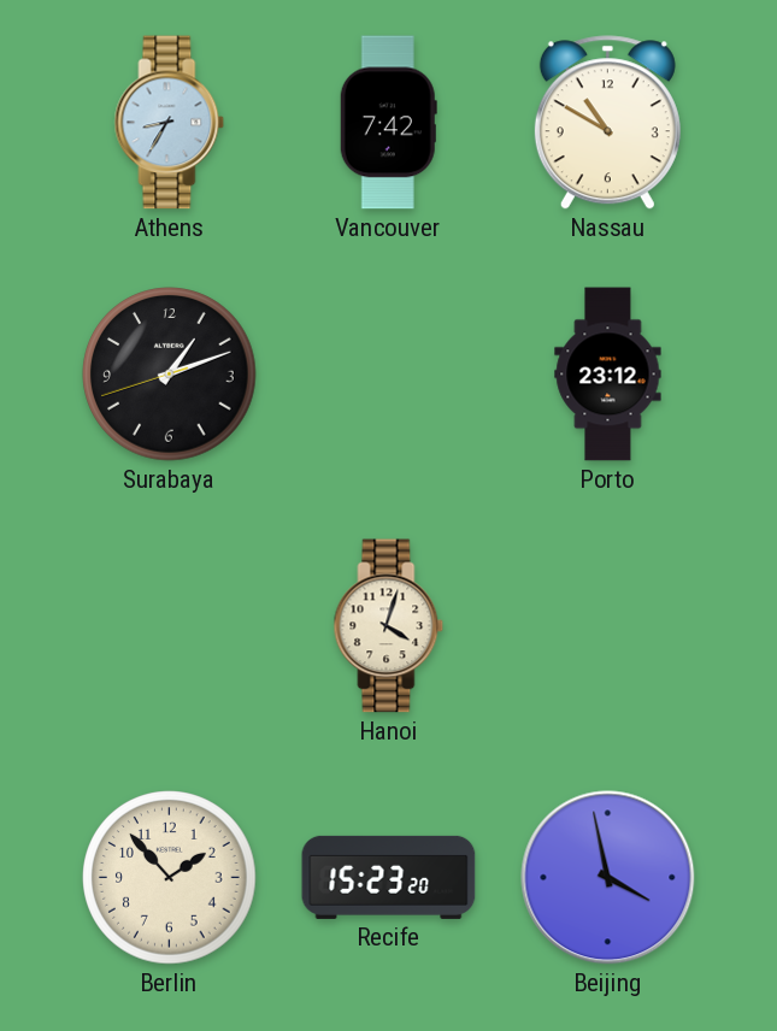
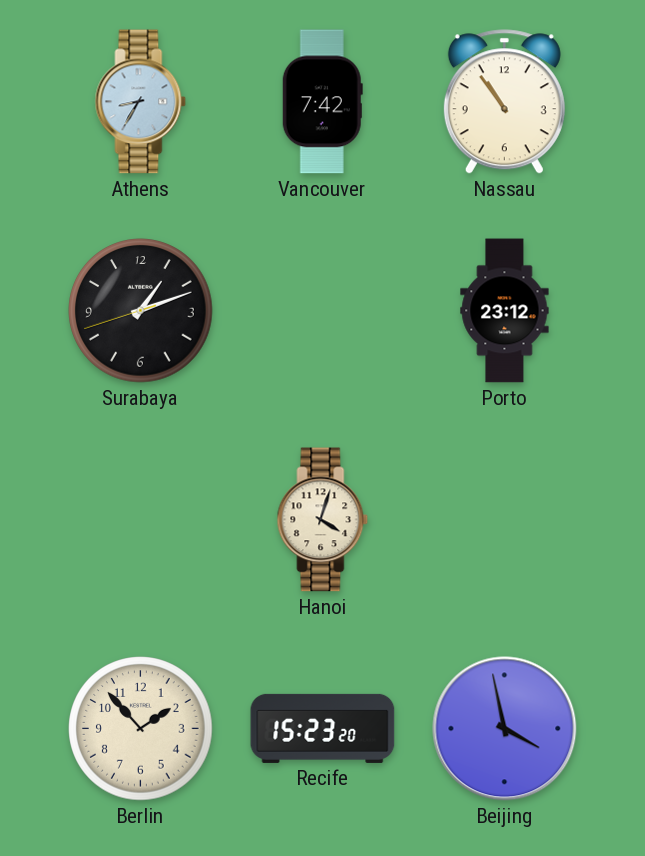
Nassau: 10:50 -> 10:54 (504, 102)
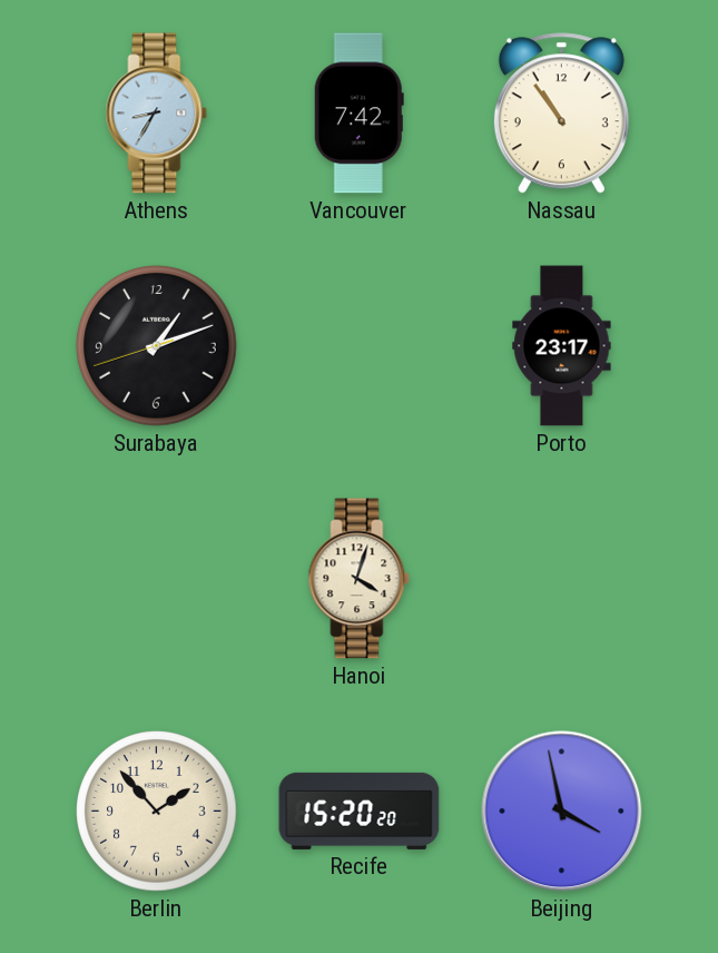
Porto: 23:12 -> 23:17 (562, 346)
Recife: 15:23 -> 15:20 (360, 810)
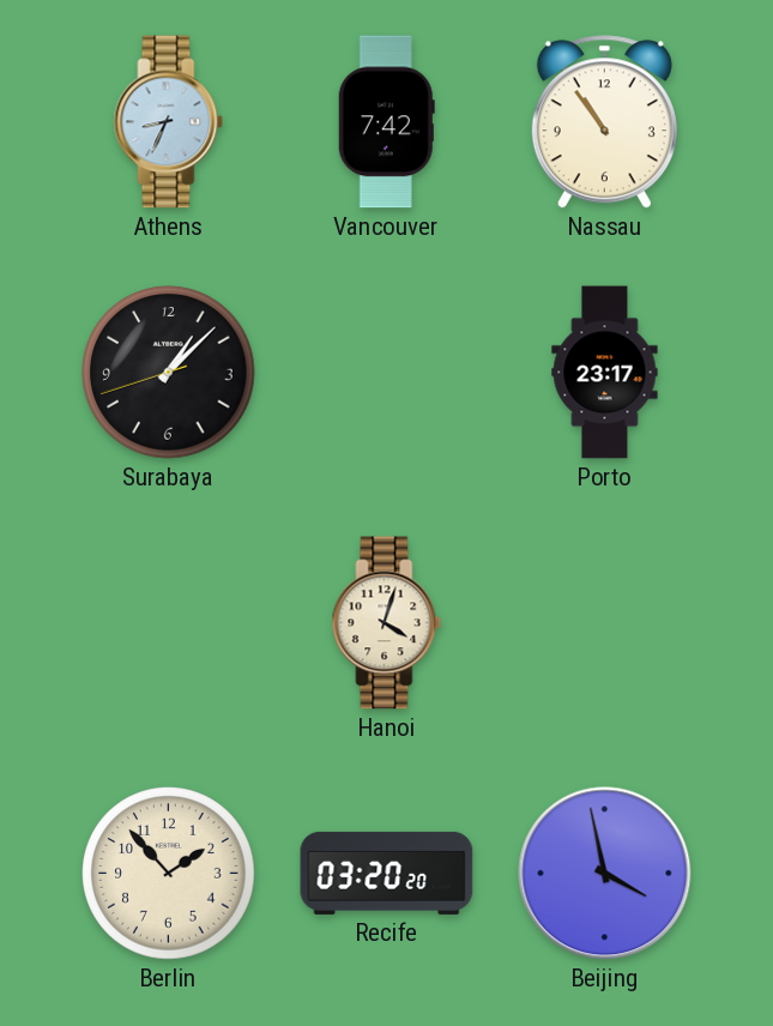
Athens: 8:35 -> 8:34 (169, 122)
Surabaya: 1:11 -> 1:07 (169, 373)
Recife: 15:20 -> 03:20 (387, 873)
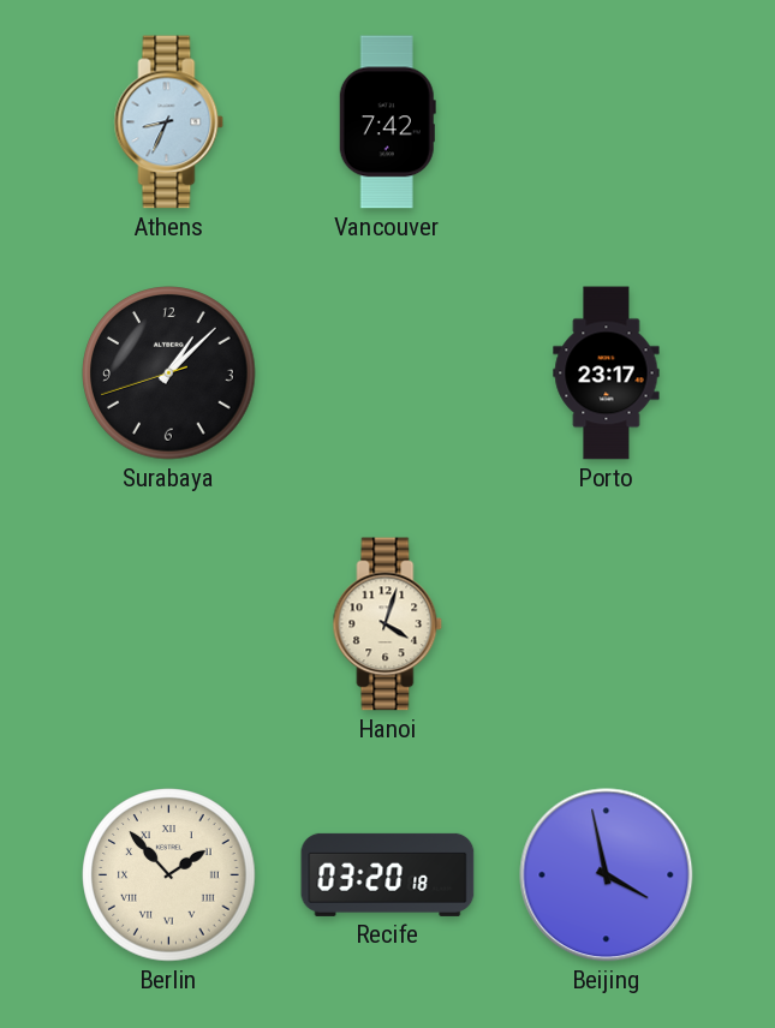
Nassau: 10:54 -> none (604, 122)
Berlin numerals: Arabic -> Roman (169, 875)
Recife: 03:20:20 -> 03:20:18 (388, 874)
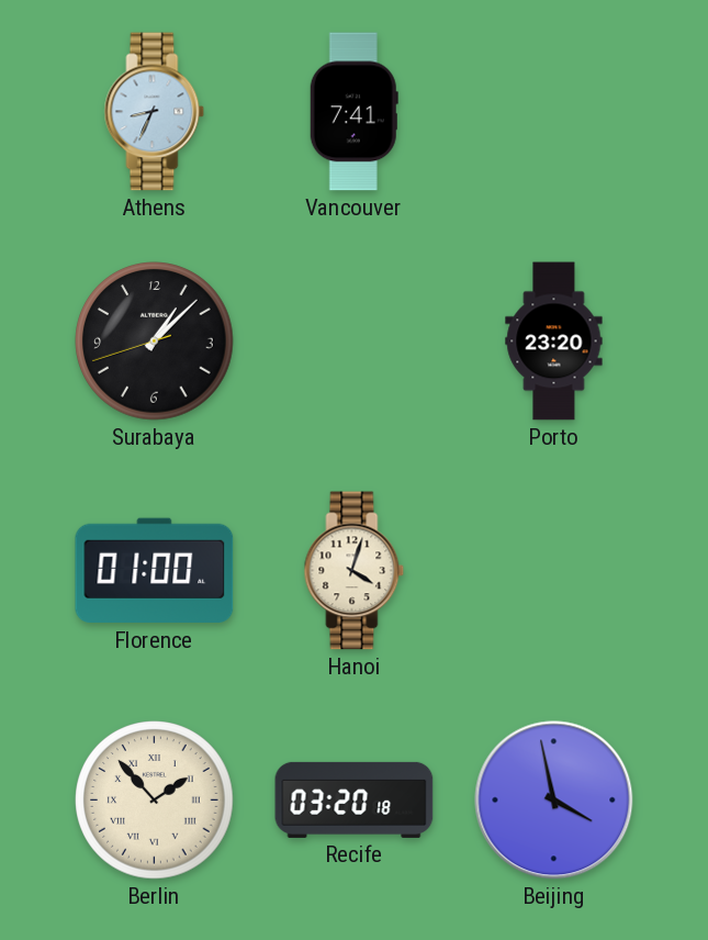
Vancouver: 7:42 -> 7:41 (353, 112)
Porto: 23:17 -> 23:20 (554, 342)
Florence: none -> 01:00 (155, 571)
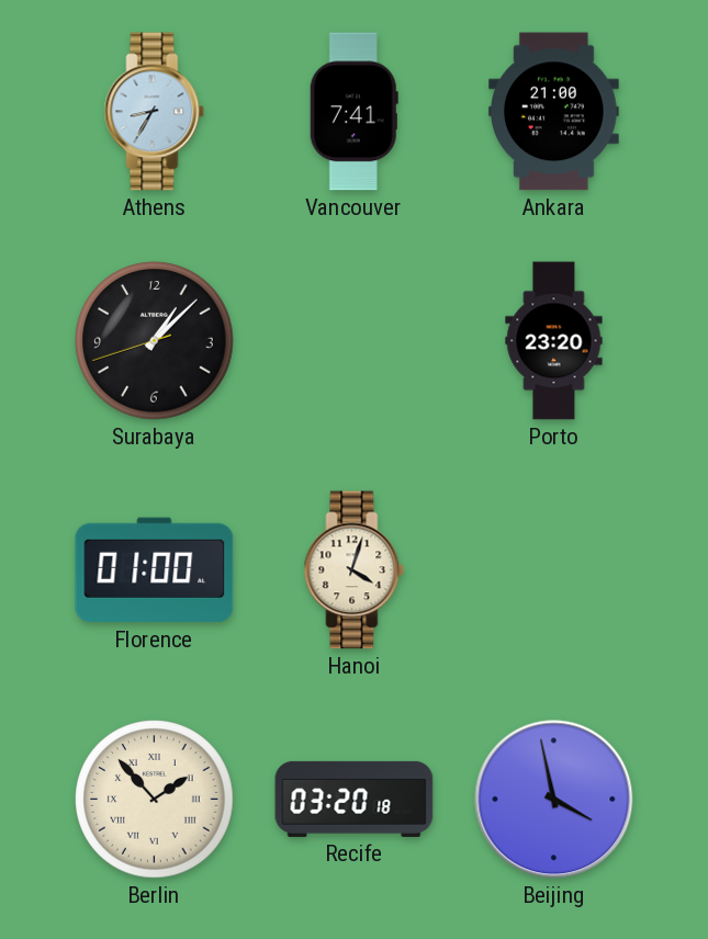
Athens: 8:34 -> 8:35 (155, 112)
Ankara: none -> 21:00 (554, 112)
